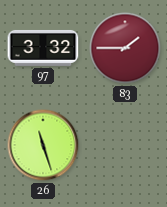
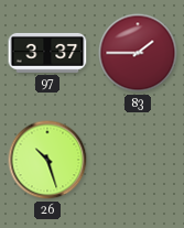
97: 3:32 -> 3:37 (47, 53)
26: 11:27 -> 10:27 (47, 160)
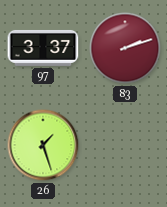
83: 1:45 -> 2:12 (125, 48)
26: 10:27 -> 1:27 (43, 145)
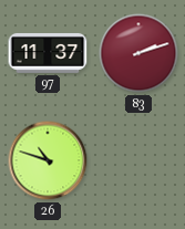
97: 3:37 -> 11:37 (48, 53)
26: 1:27 -> 10:48 (48, 160)
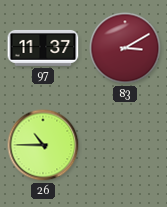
83: 2:12 -> 3:10 (125, 48)
26: 10:48 -> 10:45 (43, 145)
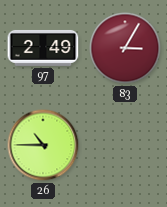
97: 11:37 -> 2:49 (43, 48)
83: 3:10 -> 3:05 (125, 48)
